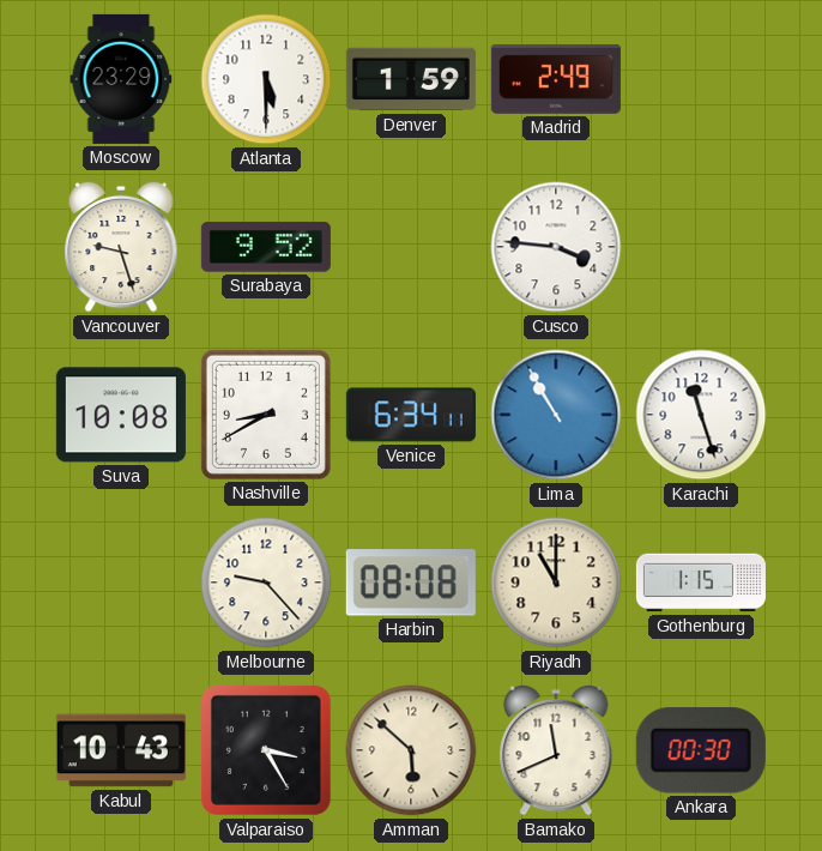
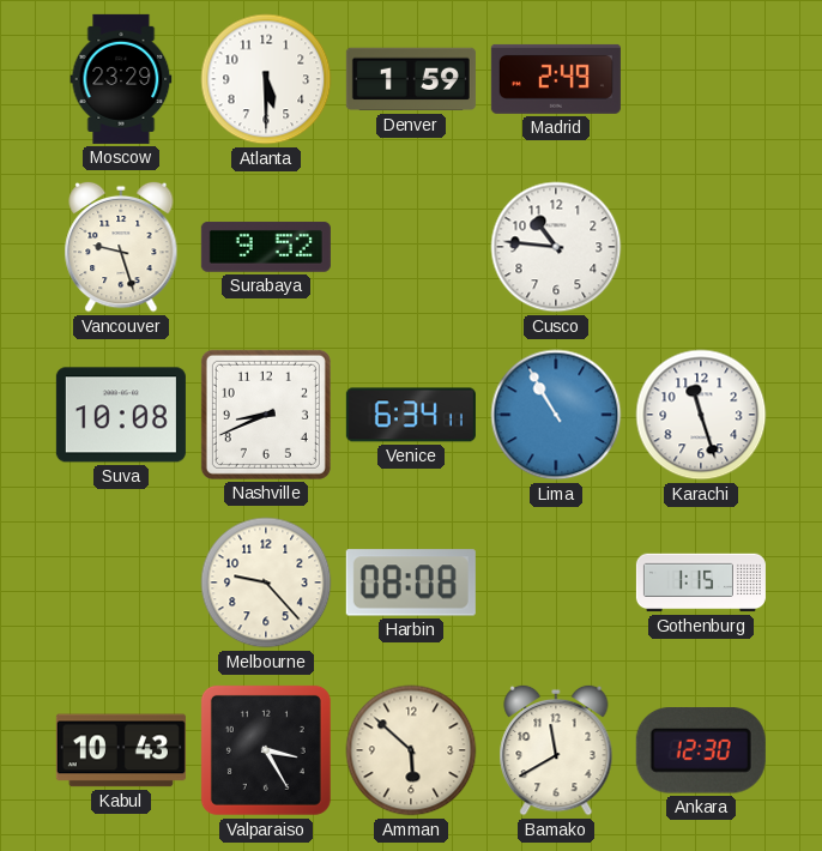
Cusco: 3:46 -> 10:46 (556, 247)
Nashville: 8:40 -> 8:41 (266, 415)
Riyadh: 11:00 -> none (556, 583)
Bamako: 11:41 -> 11:40 (556, 750)
Ankara: 00:30 -> 12:30 (701, 752)
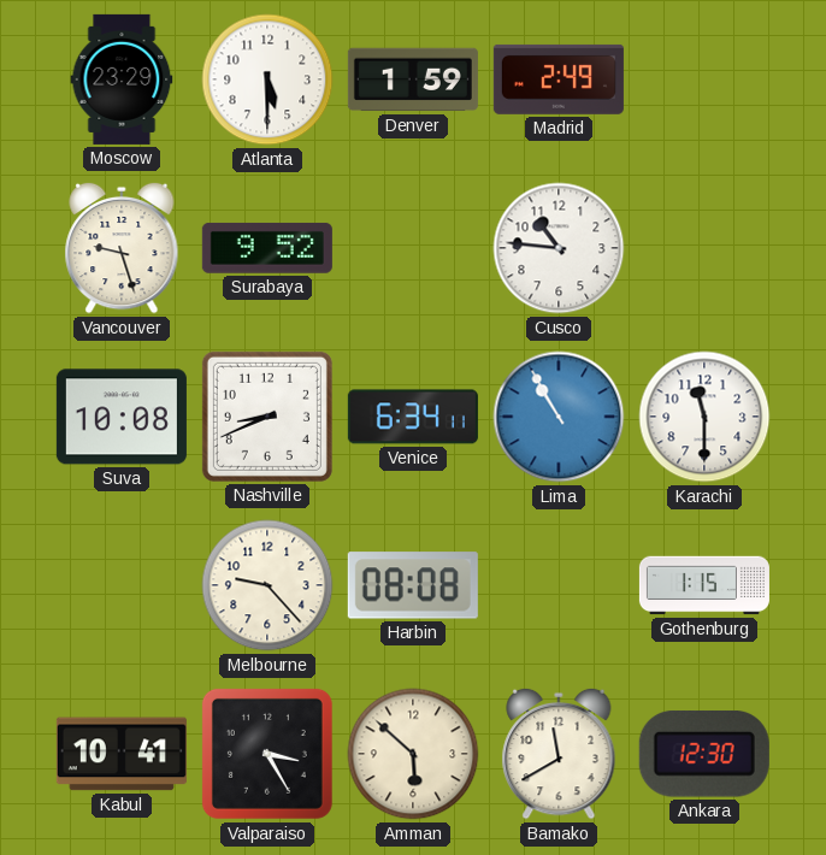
Karachi: 11:27 -> 11:30 (704, 417)
Kabul: 10:43 -> 10:41 (122, 754)
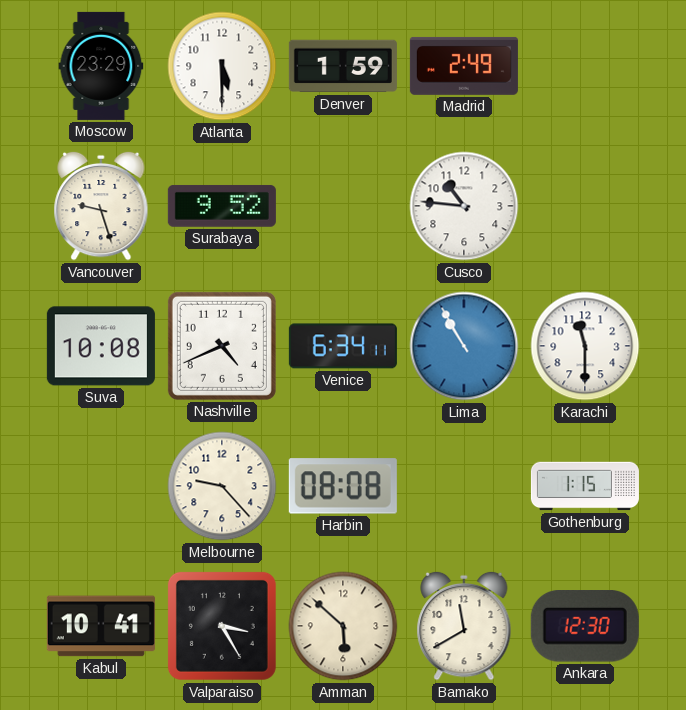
Nashville: 8:41 -> 4:41 (222, 346)
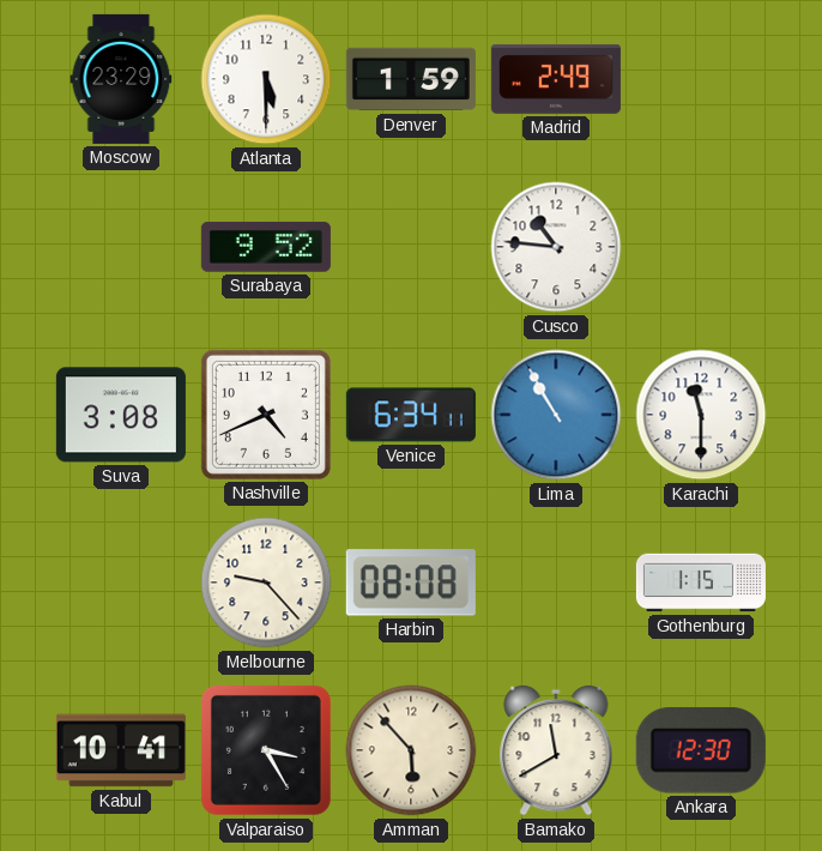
Vancouver: 9:27 -> none (101, 206)
Suva: 10:08 -> 3:08 (121, 415)
Amman: 5:52 -> 5:53 (411, 750)
